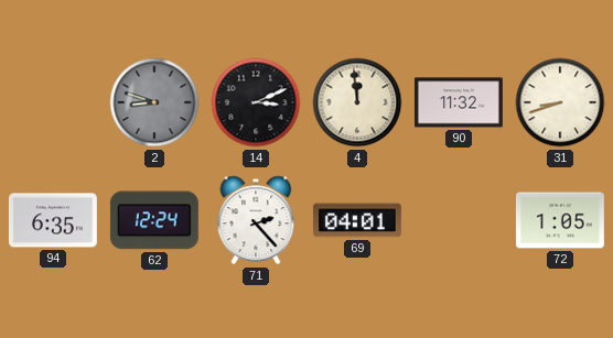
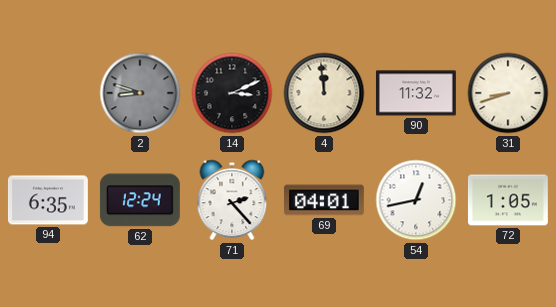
54: none -> 12:43 (416, 200)
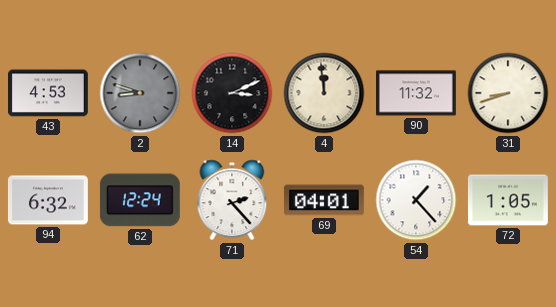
43: none -> 4:53 (48, 93)
94: 6:35 -> 6:32 (48, 200)
54: 12:43 -> 1:23 (416, 200)
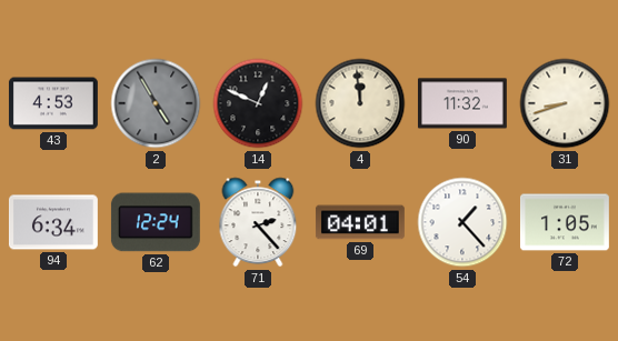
2: 8:48 -> 4:55 (156, 103)
14: 3:11 -> 12:49 (258, 103)
94: 6:32 -> 6:34 (53, 222)
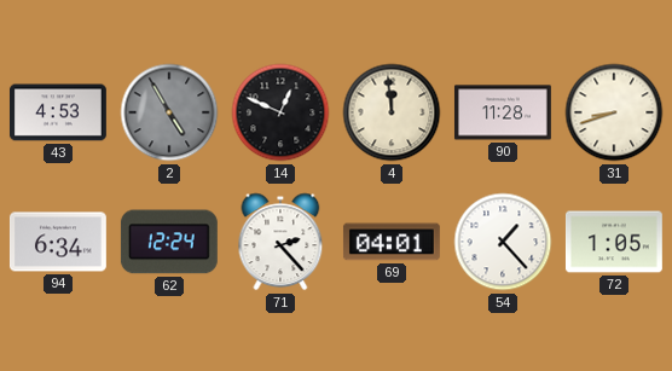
90: 11:32 -> 11:28 (503, 112)
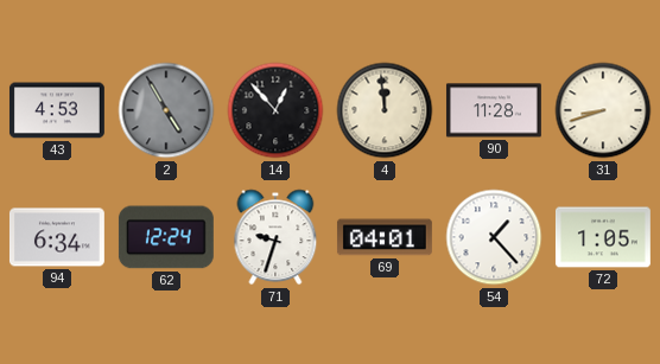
14: 12:49 -> 12:53 (275, 110)
71: 2:23 -> 9:33 (275, 237)
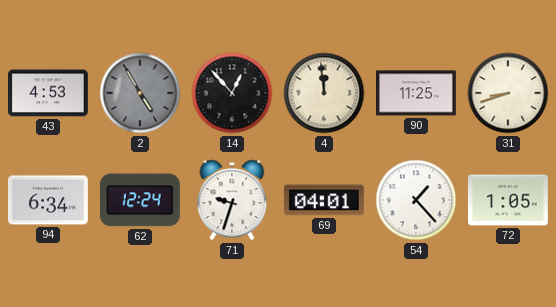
90: 11:28 -> 11:25 (416, 93)
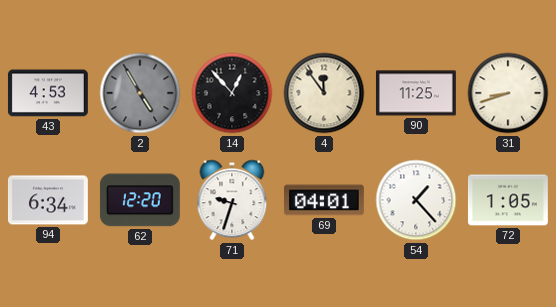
4: 11:59 -> 11:54 (324, 93)
62: 12:24 -> 12:20 (140, 200)
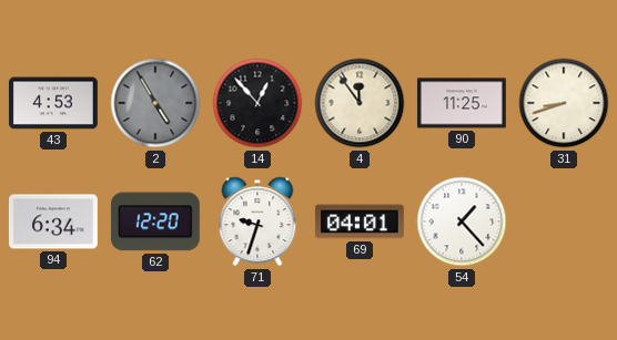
72: 1:05 -> none (508, 200)
